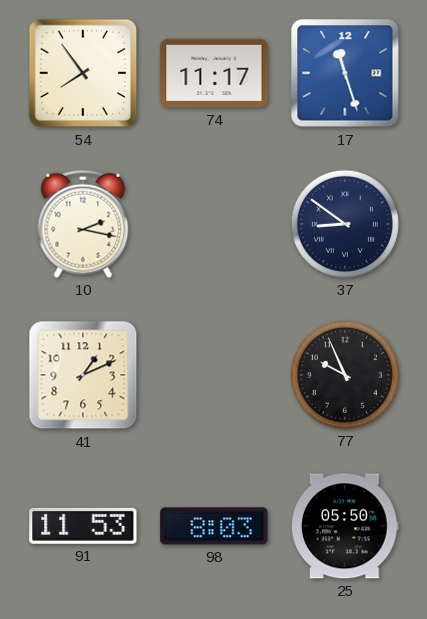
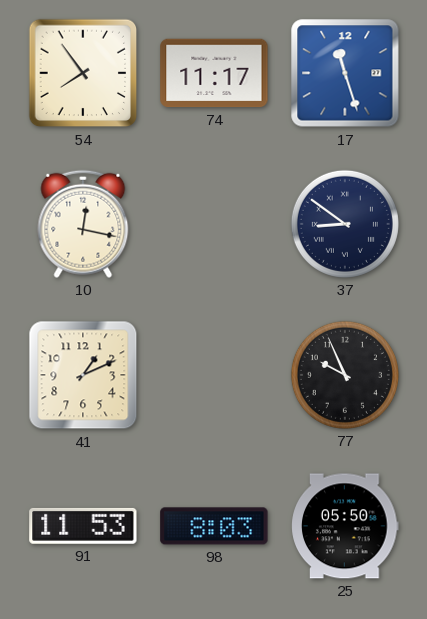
10: 2:17 -> 12:17 (83, 224)
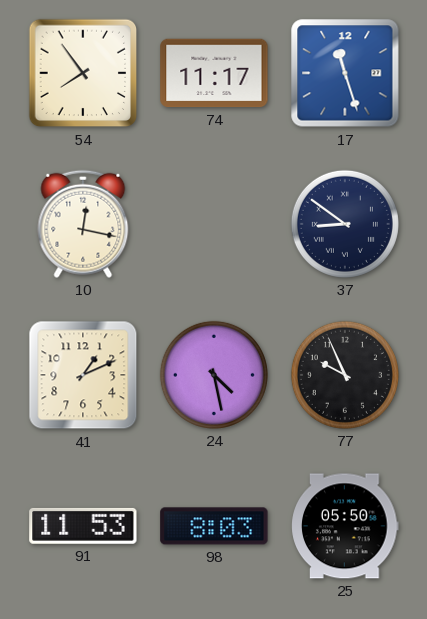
24: none -> 4:28 (214, 375)
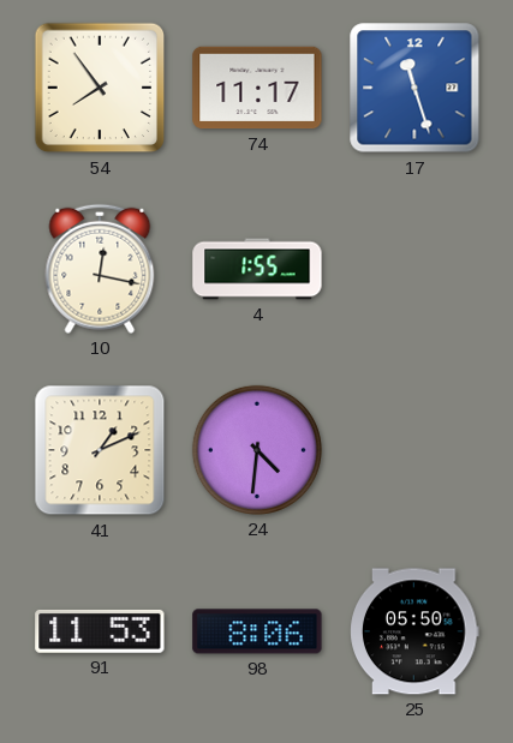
4: none -> 1:55 (257, 269)
37: 8:51 -> none (345, 224)
24: 4:28 -> 4:31 (257, 450)
77: 9:56 -> none (345, 375)
98: 8:03 -> 8:06 (257, 631)
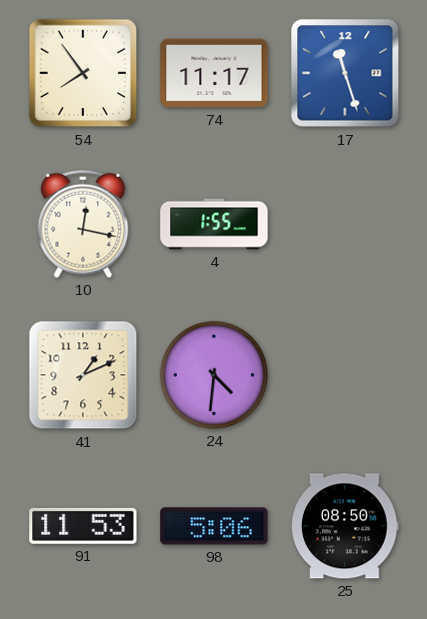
98: 8:06 -> 5:06 (214, 526)
25: 05:50 -> 08:50 (345, 526)
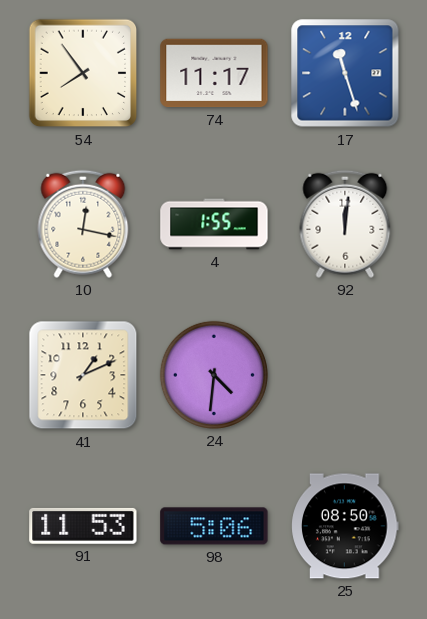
92: none -> 12:01 (345, 224)
